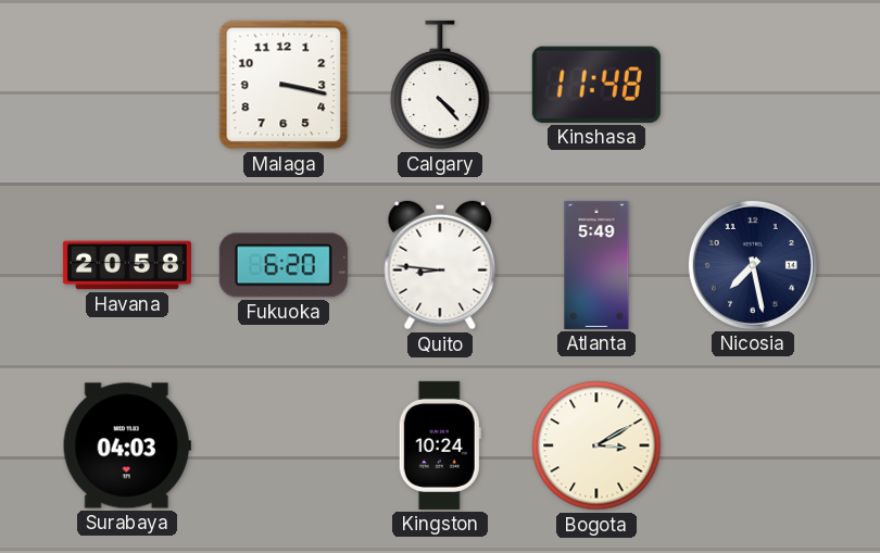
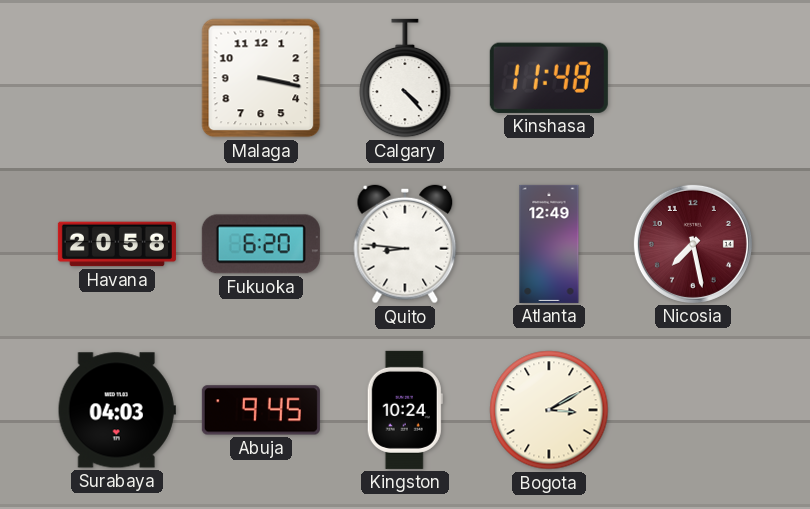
Atlanta: 5:49 -> 12:49 (549, 244)
Nicosia dial: navy -> burgundy (693, 244)
Abuja: none -> 9:45 (261, 410)
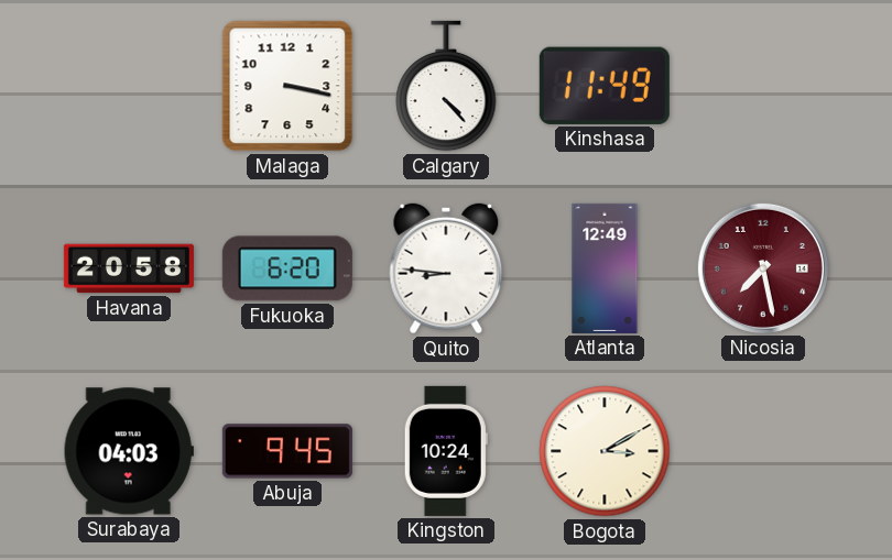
Kinshasa: 11:48 -> 11:49 (605, 86)
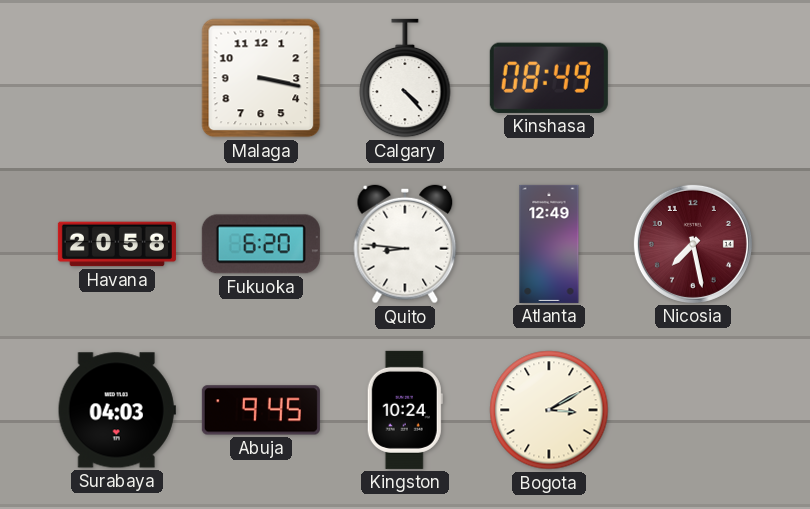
Kinshasa: 11:49 -> 08:49 (549, 78)
